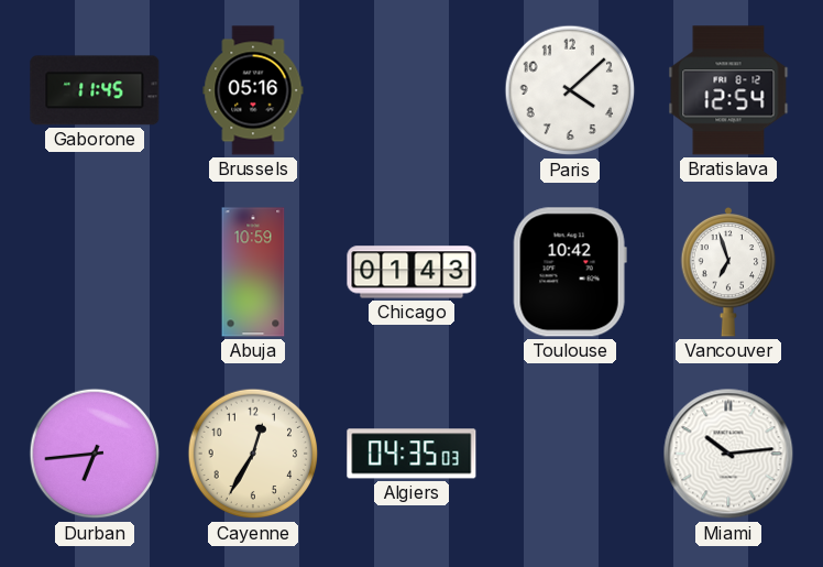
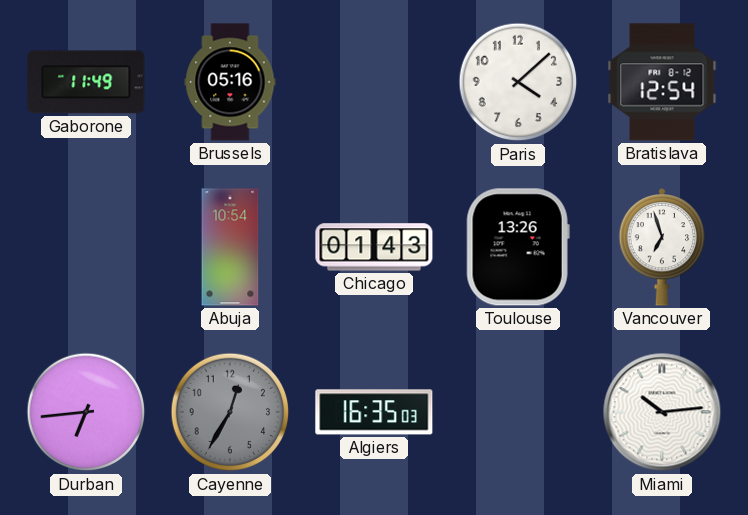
Gaborone: 11:45 -> 11:49 (86, 82)
Abuja: 10:59 -> 10:54 (230, 247)
Toulouse: 10:42 -> 13:26 (518, 247)
Cayenne dial: cream -> grey (230, 412)
Algiers: 04:35 -> 16:35 (374, 412)
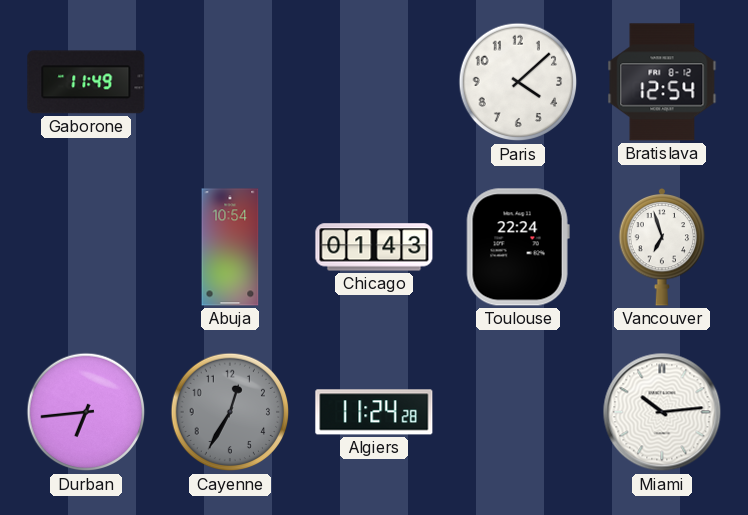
Brussels: 05:16 -> none (230, 82)
Toulouse: 13:26 -> 22:24 (518, 247)
Algiers: 16:35 -> 11:24 (374, 412)
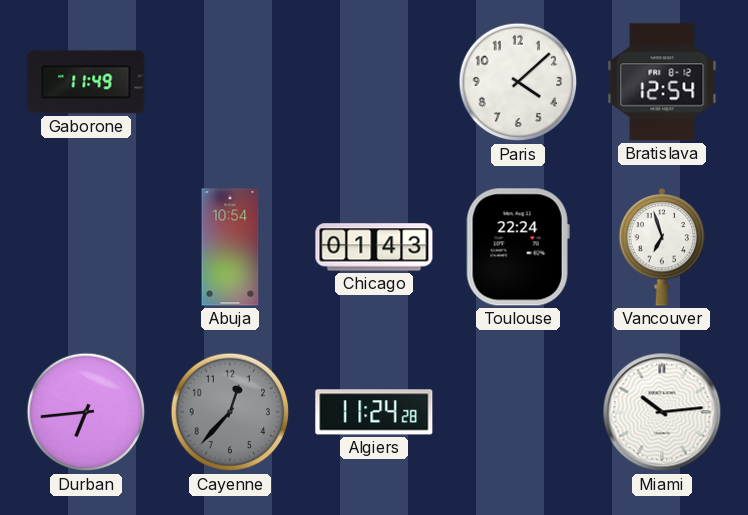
Cayenne: 12:35 -> 12:37 (230, 412)
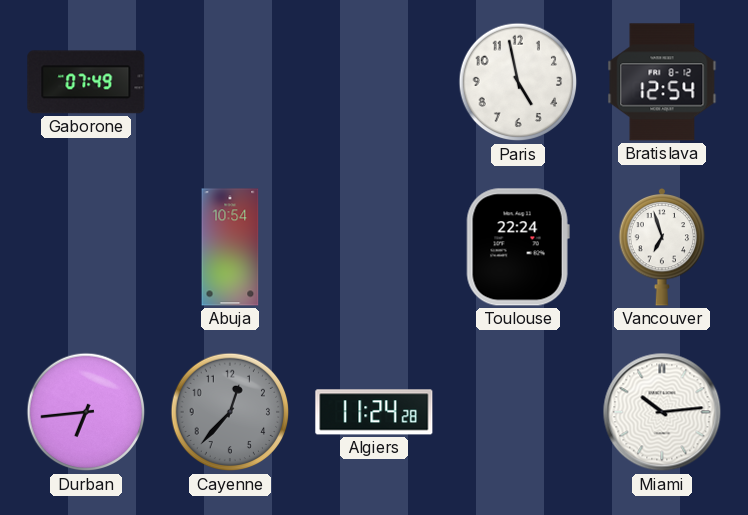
Gaborone: 11:49 -> 07:49 (86, 82)
Paris: 4:08 -> 4:58 (518, 82)
Chicago: 01:43 -> none (374, 247)
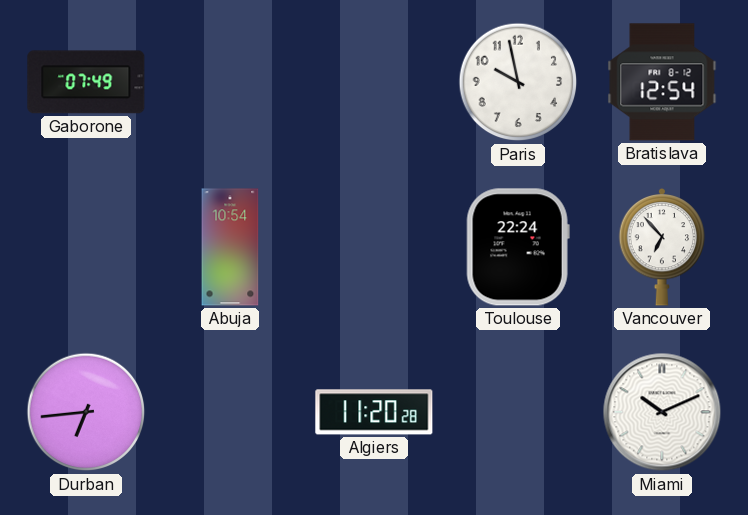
Paris: 4:58 -> 9:58 (518, 82)
Vancouver: 6:57 -> 6:53 (662, 247)
Cayenne: 12:37 -> none (230, 412)
Algiers: 11:24 -> 11:20 (374, 412)
Miami: 10:14 -> 10:11 (662, 412)
